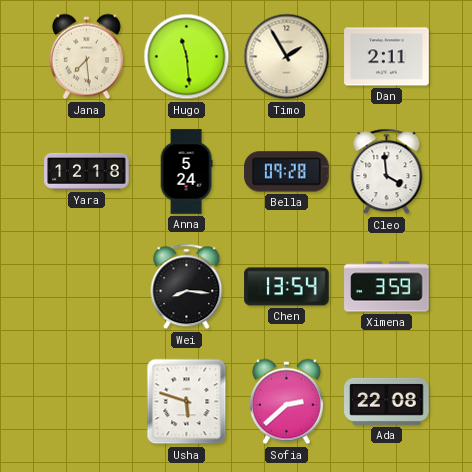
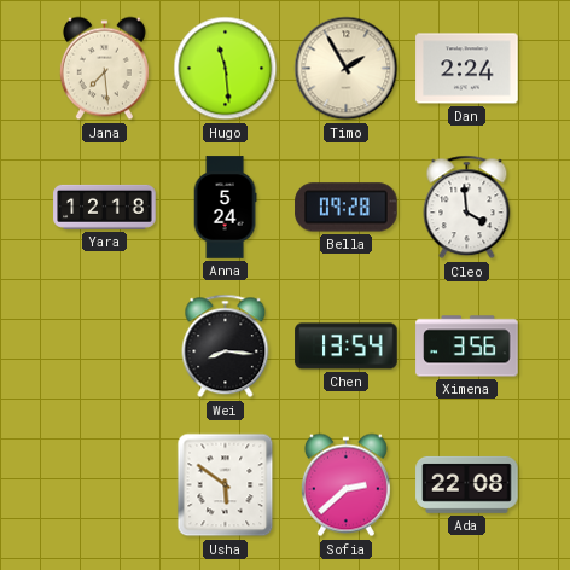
Dan: 2:11 -> 2:24 (467, 69)
Ximena: 3:59 -> 3:56 (467, 347)
Usha: 5:48 -> 5:51 (226, 485)
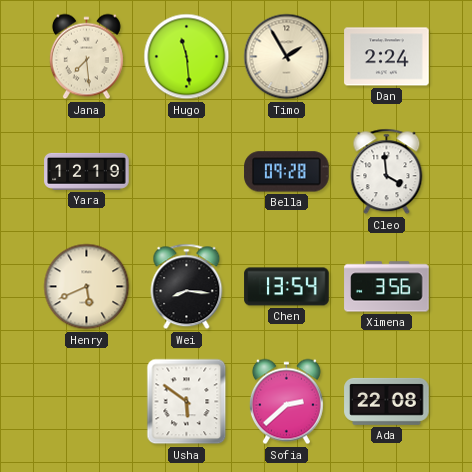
Yara: 12:18 -> 12:19 (87, 171)
Anna: 5:24 -> none (225, 208)
Henry: none -> 5:41 (87, 287)
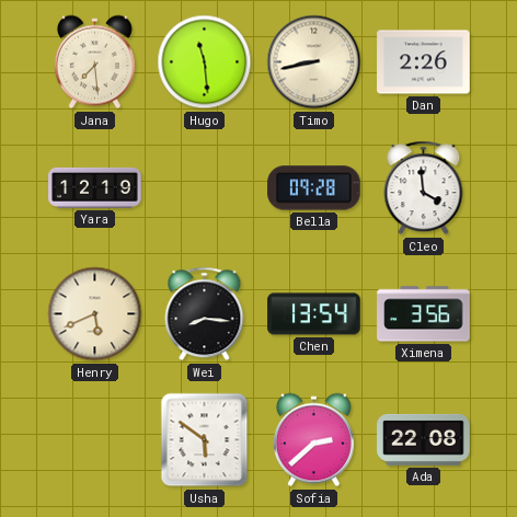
Timo: 1:55 -> 8:43 (314, 62)
Dan: 2:24 -> 2:26 (424, 62)
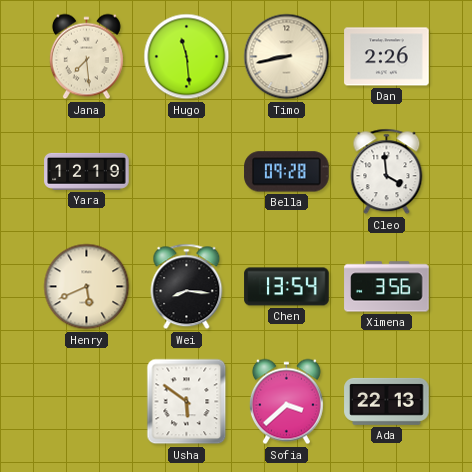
Sofia: 2:38 -> 3:38 (286, 402)
Ada: 22:08 -> 22:13 (387, 401)
